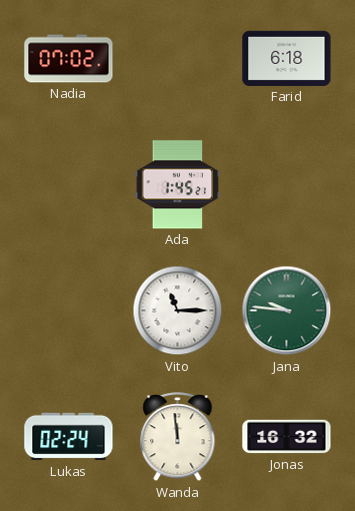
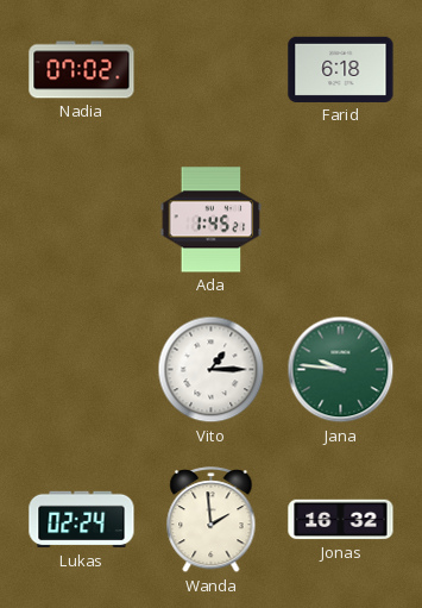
Vito: 11:15 -> 1:15 (212, 370)
Wanda: 11:59 -> 1:59 (212, 520)
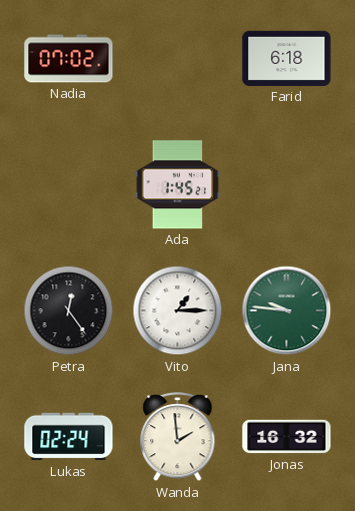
Petra: none -> 12:24 (69, 311)
